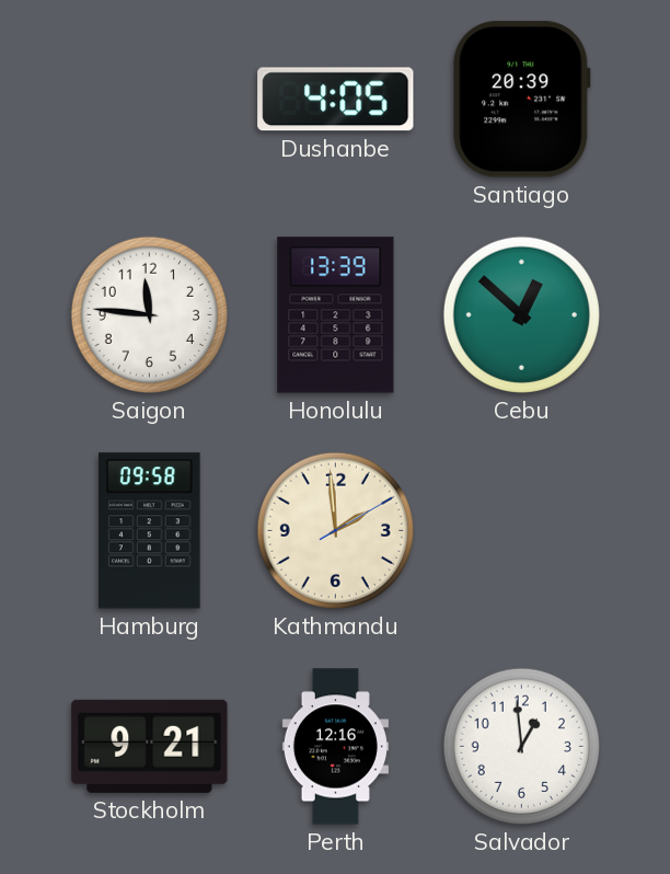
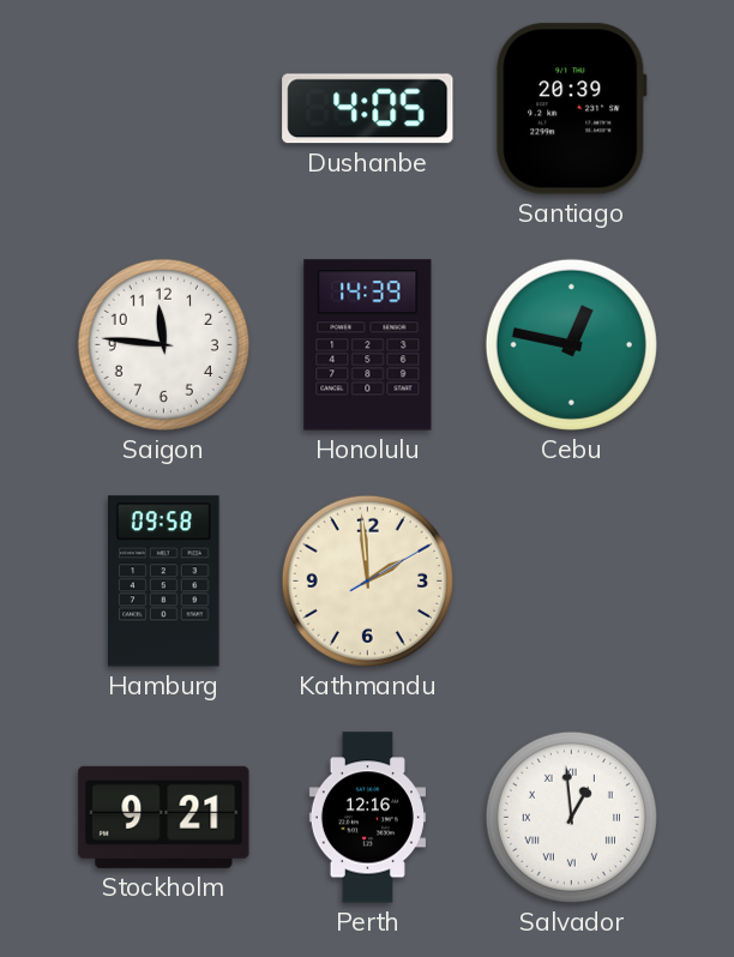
Honolulu: 13:39 -> 14:39 (368, 345)
Cebu: 12:52 -> 12:47 (571, 344)
Salvador numerals: Arabic -> Roman (571, 817)
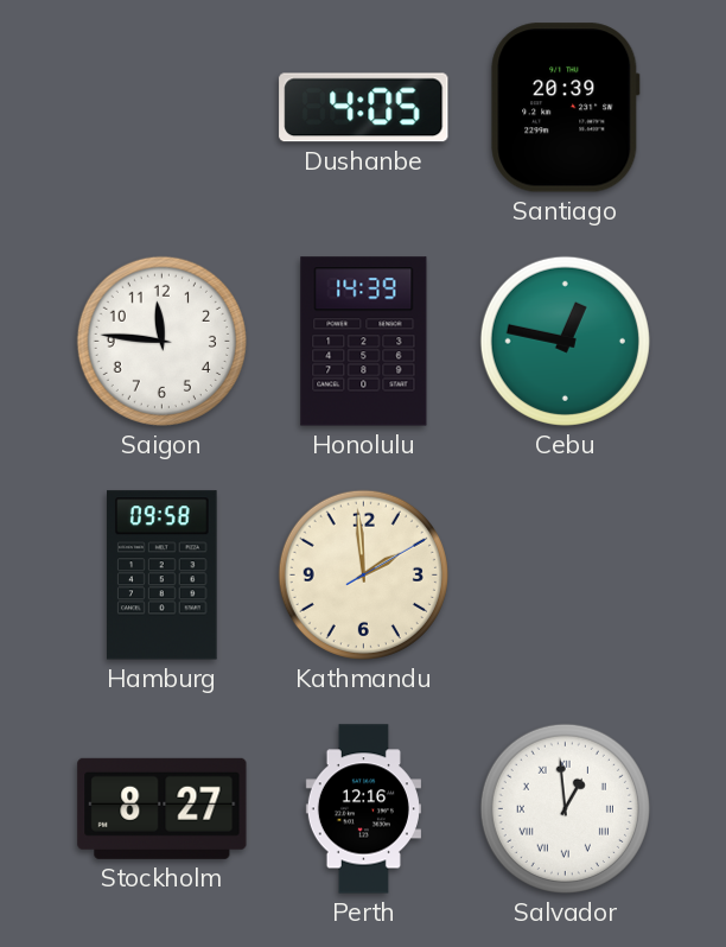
Stockholm: 9:21 -> 8:27 (163, 808)
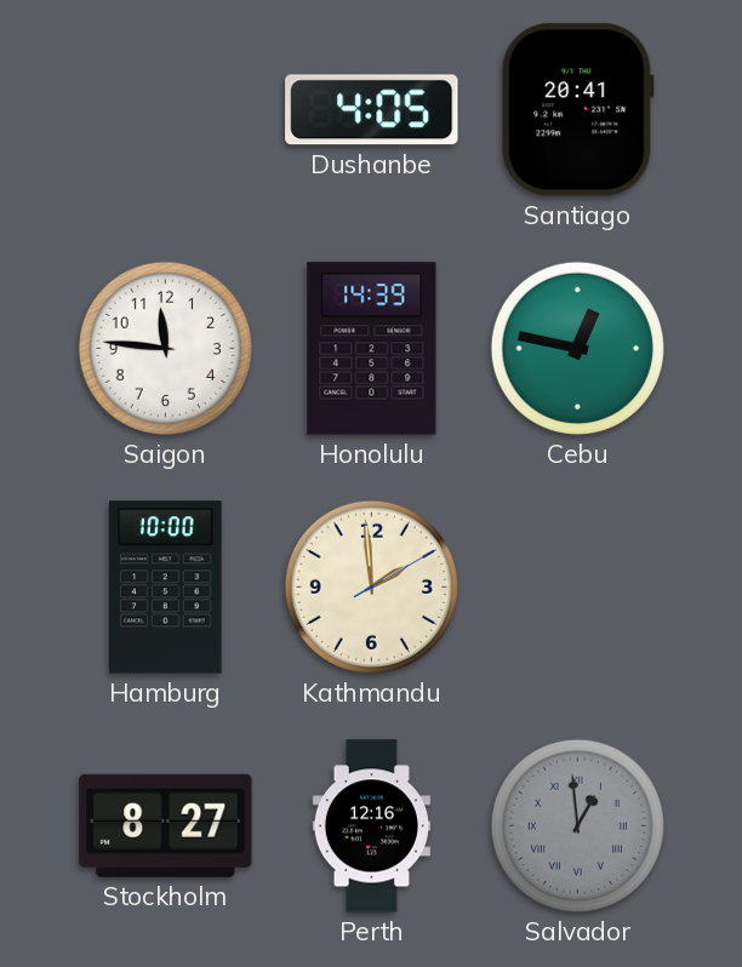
Santiago: 20:39 -> 20:41 (578, 110)
Hamburg: 09:58 -> 10:00 (166, 588)
Salvador dial: white -> grey (577, 825)
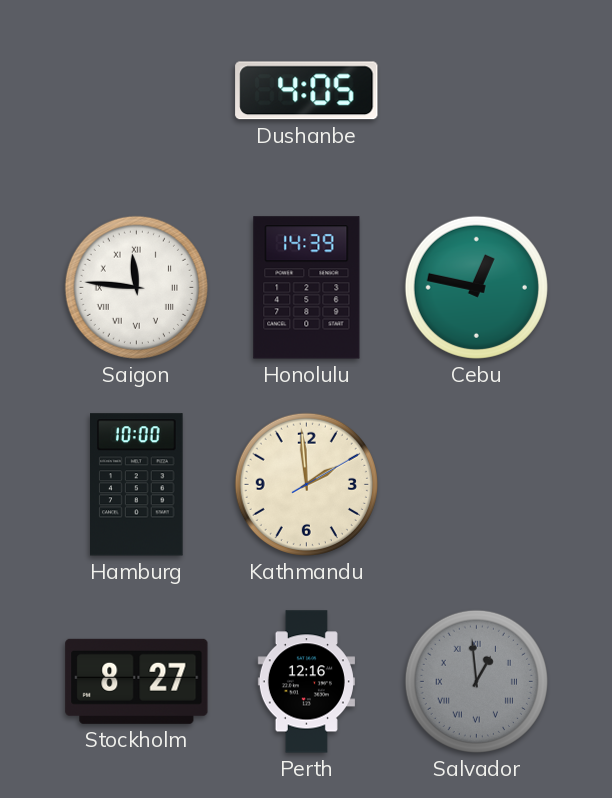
Santiago: 20:41 -> none (578, 110)
Saigon numerals: Arabic -> Roman (136, 287)
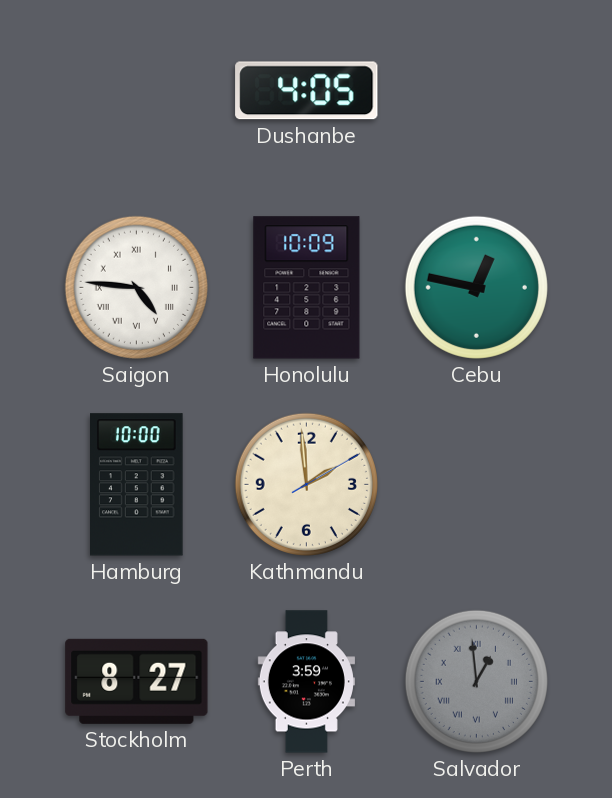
Saigon: 11:46 -> 4:46 (136, 287)
Honolulu: 14:39 -> 10:09 (307, 288)
Perth: 12:16 -> 3:59 (306, 682)
